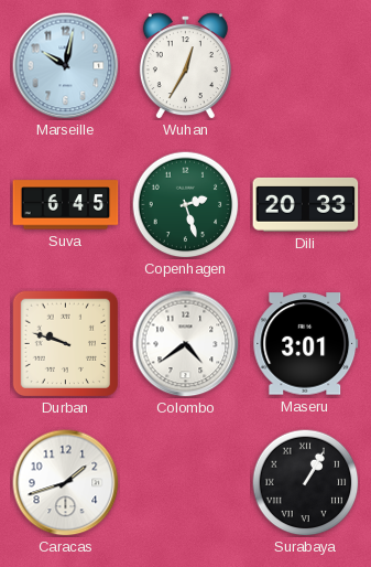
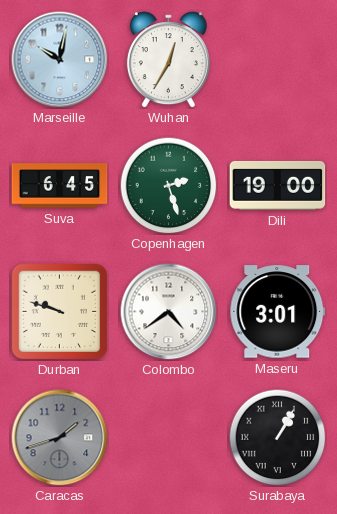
Dili: 20:33 -> 19:00 (278, 185)
Caracas dial: white -> grey (60, 438)
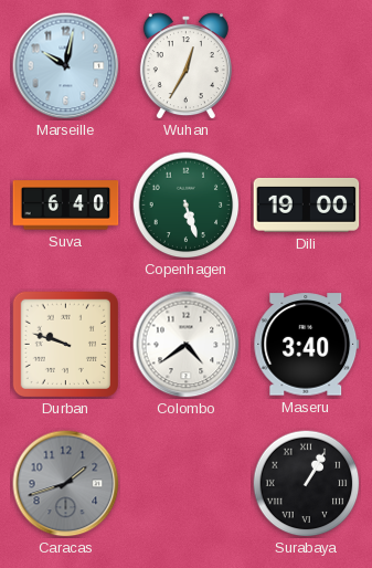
Suva: 6:45 -> 6:40 (66, 206)
Copenhagen: 2:27 -> 5:27 (185, 204)
Maseru: 3:01 -> 3:40 (307, 345)
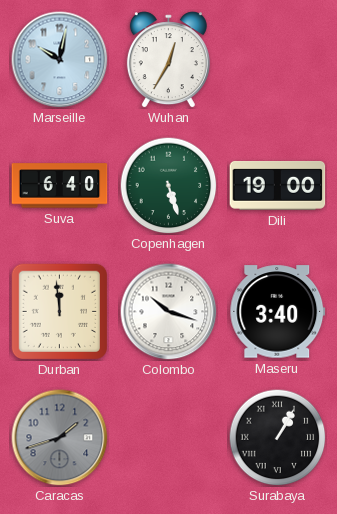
Durban: 9:48 -> 11:59 (59, 311)
Colombo: 4:39 -> 10:18 (169, 312)
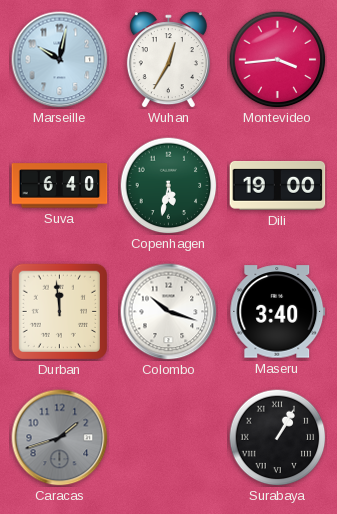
Montevideo: none -> 3:44 (277, 59)
Copenhagen: 5:27 -> 5:32 (168, 185)
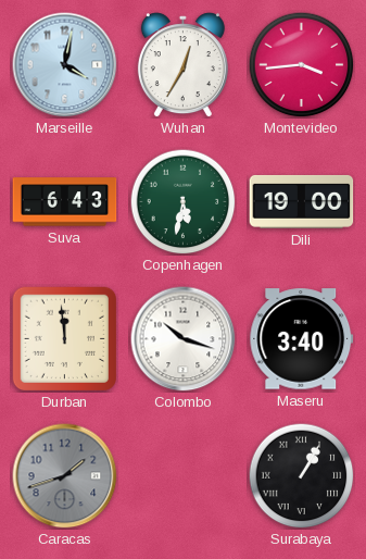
Marseille: 10:02 -> 4:02 (65, 65)
Suva: 6:40 -> 6:43 (65, 202)
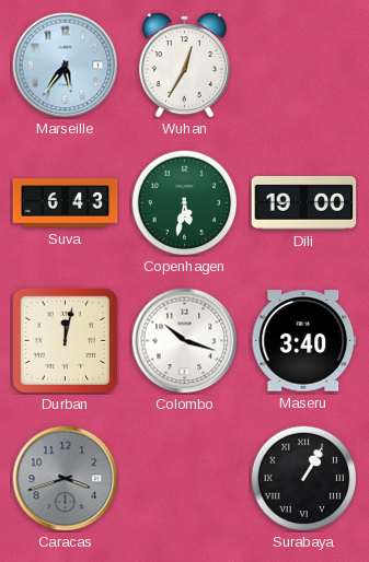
Marseille: 4:02 -> 5:36 (66, 66)
Montevideo: 3:44 -> none (301, 64)
Durban: 11:59 -> 12:02 (65, 340)
Caracas: 1:42 -> 3:42 (66, 479)
